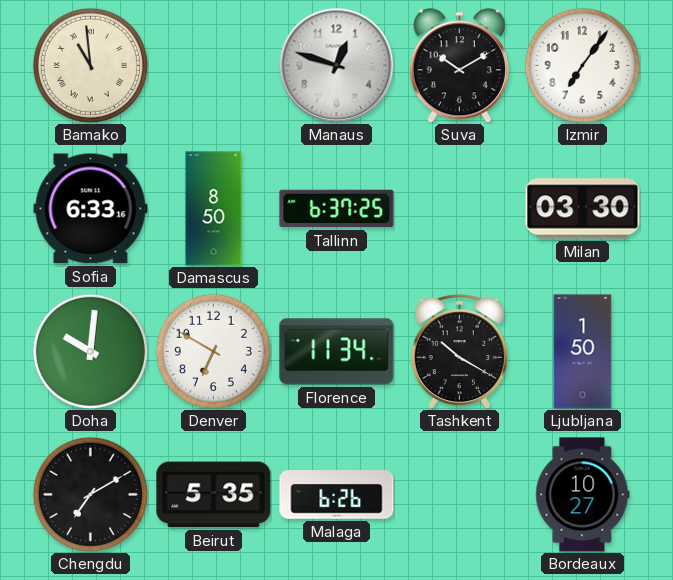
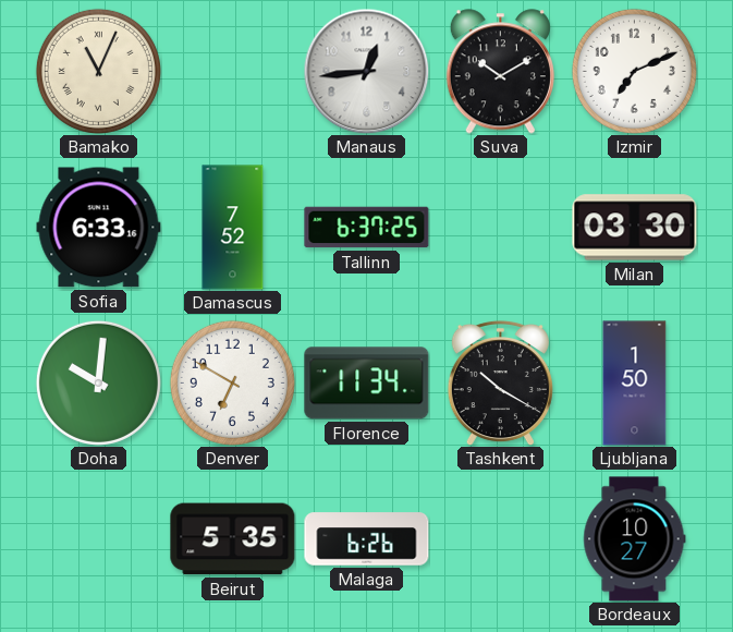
Bamako: 10:59 -> 11:04 (98, 71)
Manaus: 12:48 -> 12:44 (366, 71)
Izmir: 7:06 -> 7:11 (634, 71)
Damascus: 8:50 -> 7:52 (233, 228)
Chengdu: 7:10 -> none (90, 494)
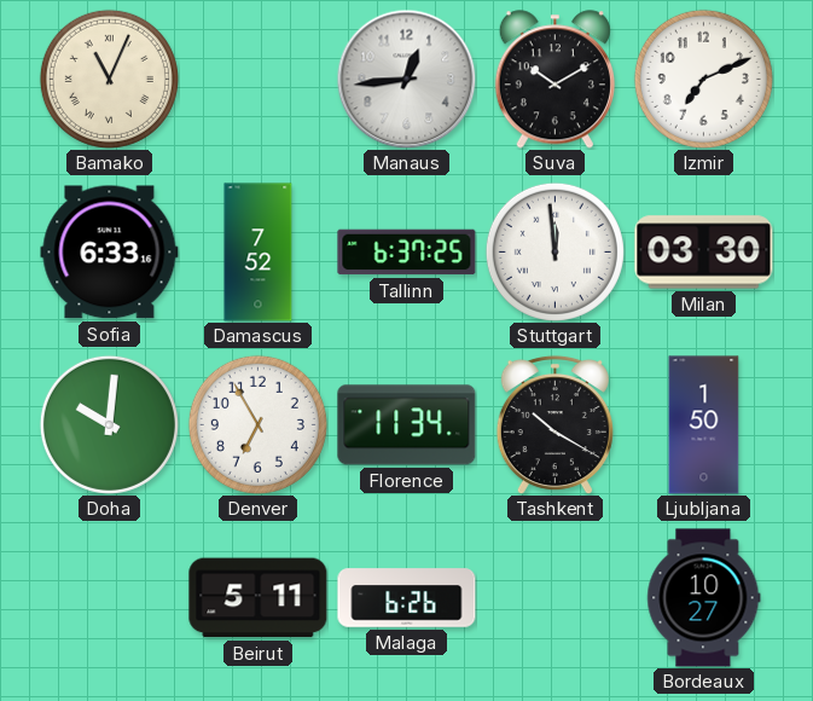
Stuttgart: none -> 11:59 (554, 251)
Denver: 6:50 -> 6:55 (257, 424)
Beirut: 5:35 -> 5:11 (259, 598)
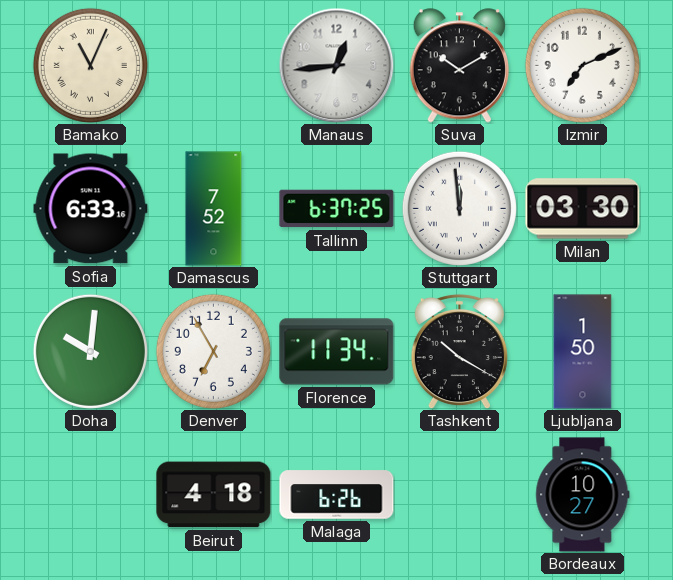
Beirut: 5:11 -> 4:18 (214, 495)
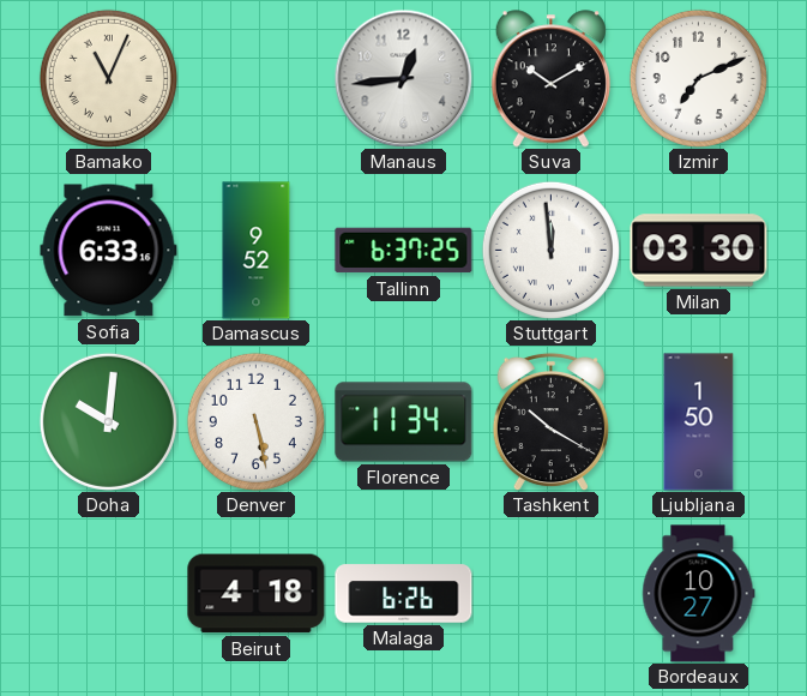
Damascus: 7:52 -> 9:52 (257, 251)
Denver: 6:55 -> 5:28 (255, 421)
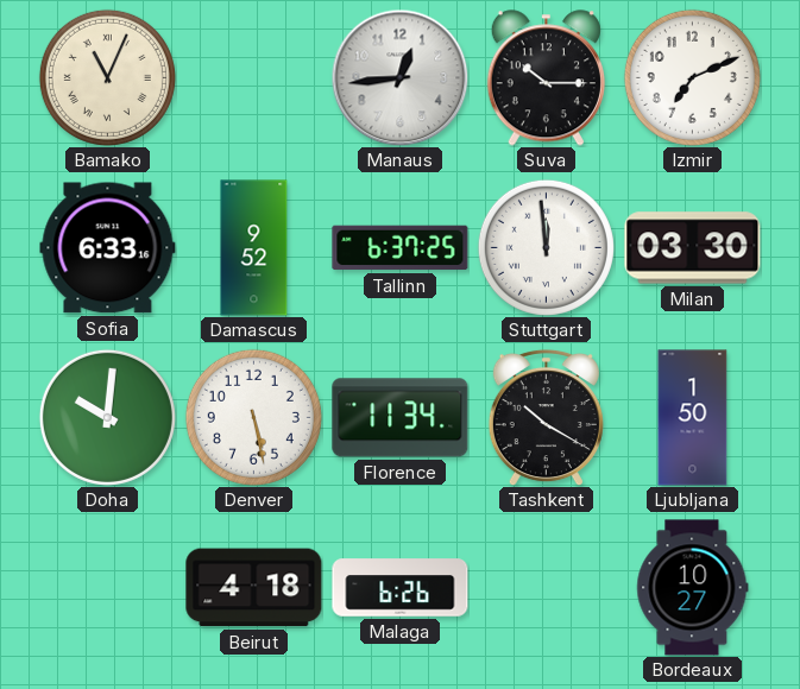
Suva: 10:10 -> 10:15 (546, 78)
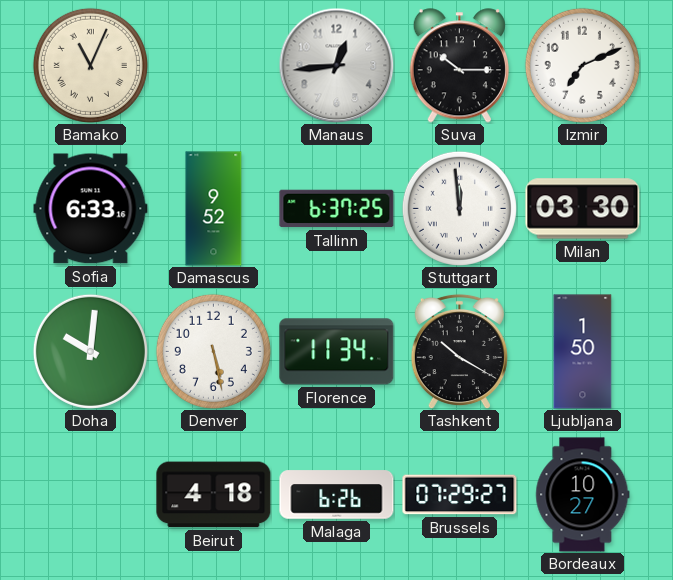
Brussels: none -> 07:29 (460, 495)
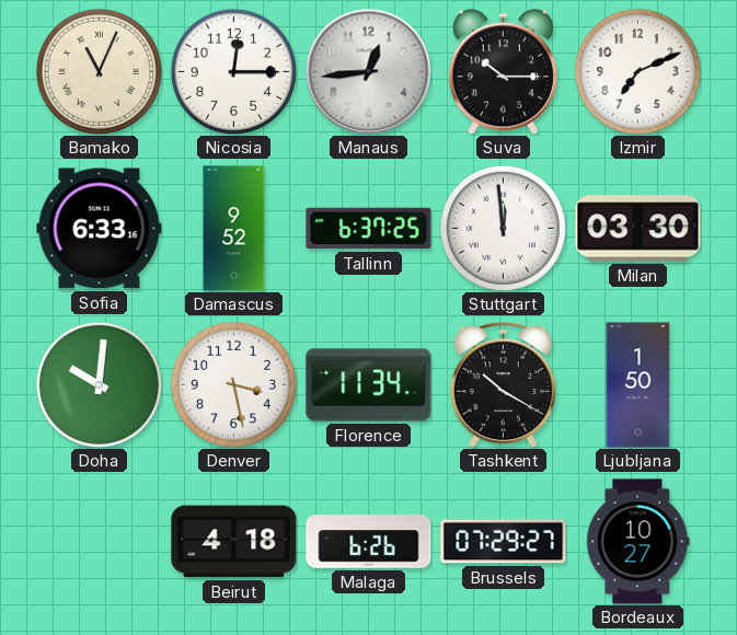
Nicosia: none -> 12:15 (233, 71)
Denver: 5:28 -> 3:28 (233, 384)
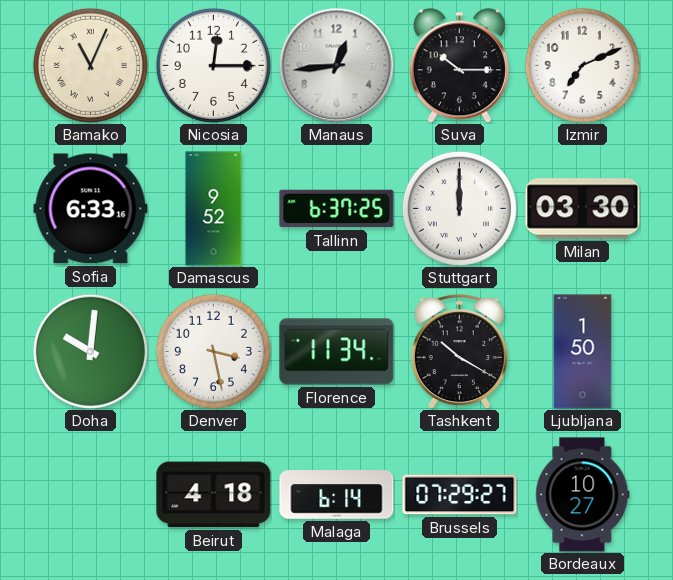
Stuttgart: 11:59 -> 12:00 (459, 208)
Malaga: 6:26 -> 6:14 (337, 495)
